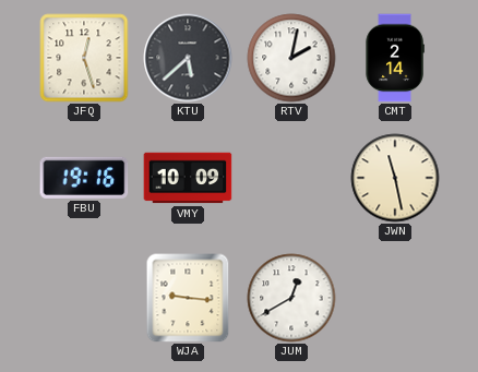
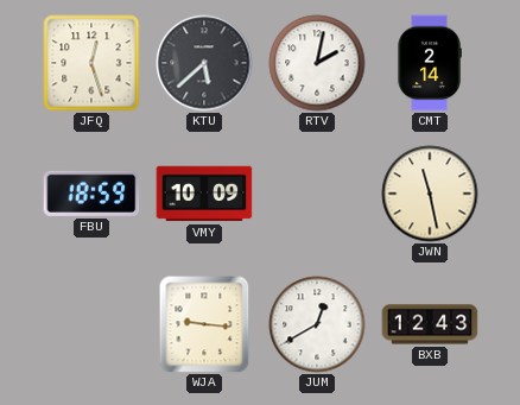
FBU: 19:16 -> 18:59 (91, 194)
BXB: none -> 12:43 (430, 324)
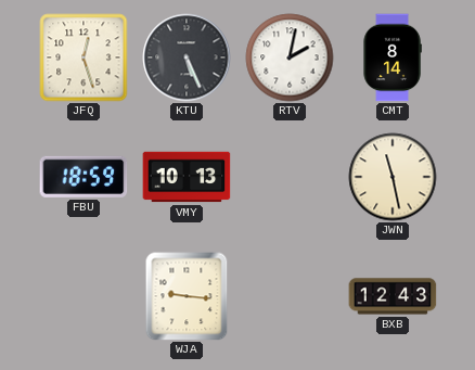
KTU: 5:38 -> 5:26 (187, 58)
CMT: 2:14 -> 8:14 (393, 58)
VMY: 10:09 -> 10:13 (187, 177)
JUM: 12:40 -> none (317, 324)
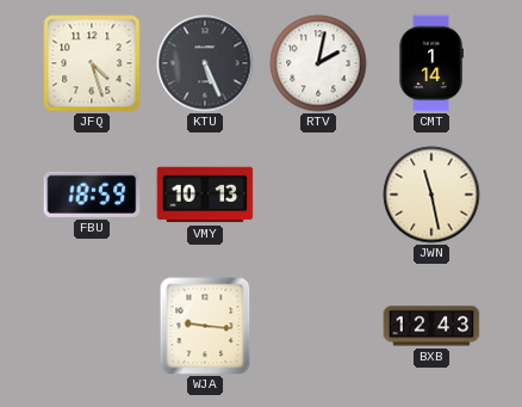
JFQ: 12:27 -> 4:27 (92, 63)
CMT: 8:14 -> 1:14 (431, 63)
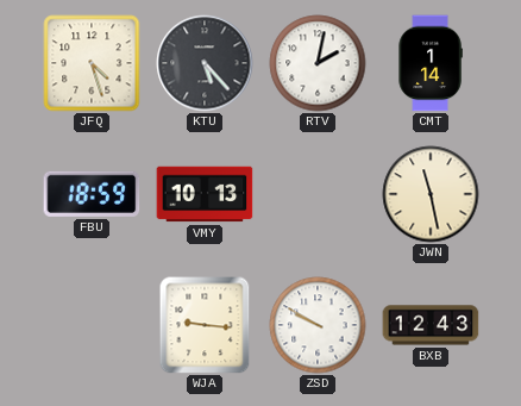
KTU: 5:26 -> 5:23 (205, 63)
ZSD: none -> 9:50 (318, 325)
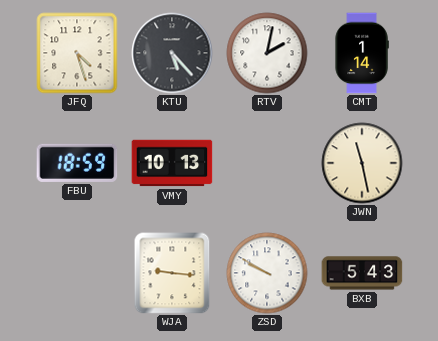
BXB: 12:43 -> 5:43 (362, 273)
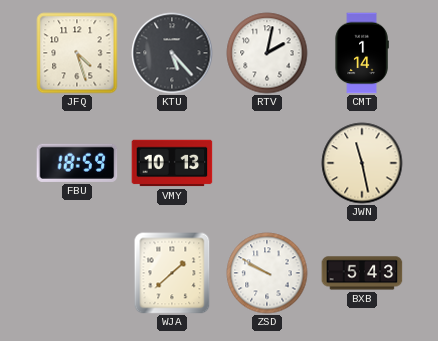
WJA: 9:16 -> 1:38 (172, 273)
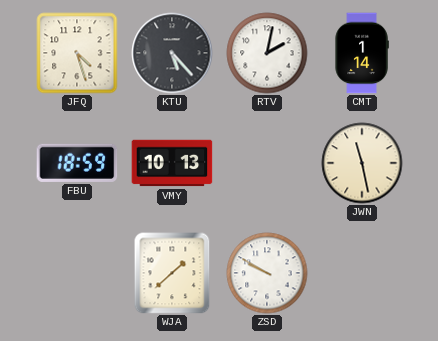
BXB: 5:43 -> none (362, 273)
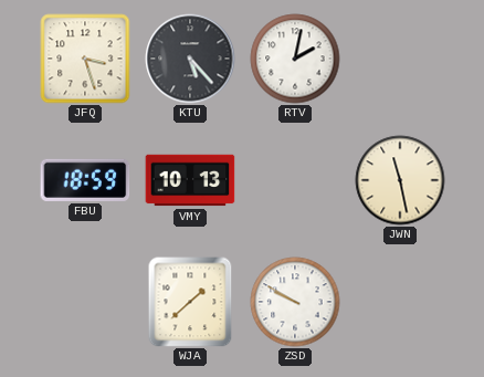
JFQ: 4:27 -> 3:27 (85, 59)
CMT: 1:14 -> none (362, 53)
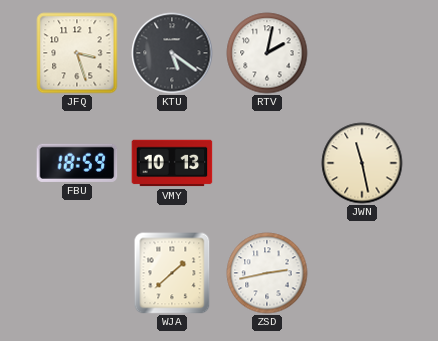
KTU: 5:23 -> 5:21 (172, 53)
ZSD: 9:50 -> 2:43 (267, 273)
